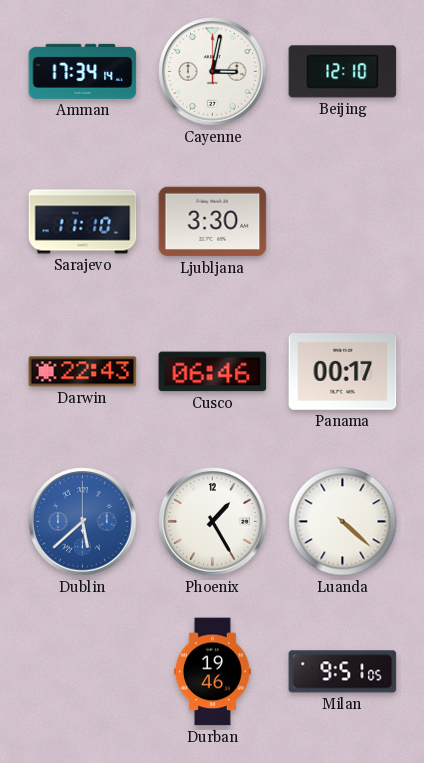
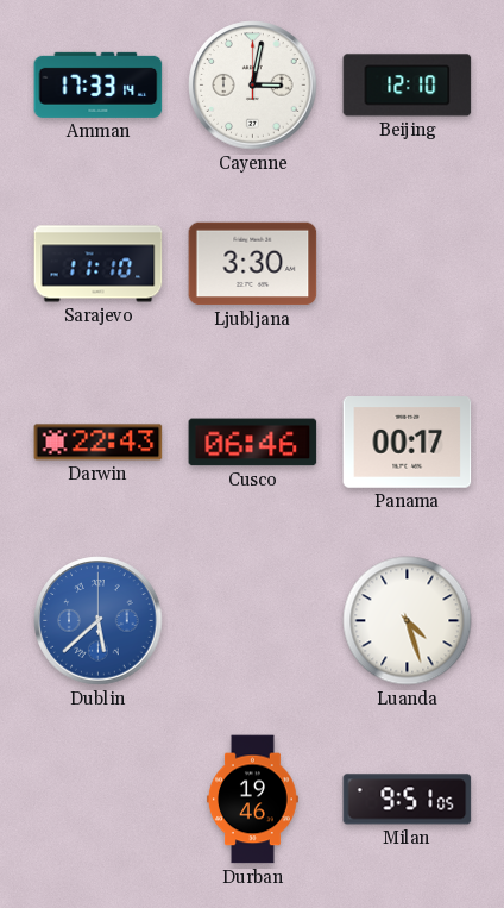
Amman: 17:34 -> 17:33 (99, 84)
Phoenix: 1:25 -> none (213, 522)
Luanda: 4:22 -> 4:27 (408, 621)
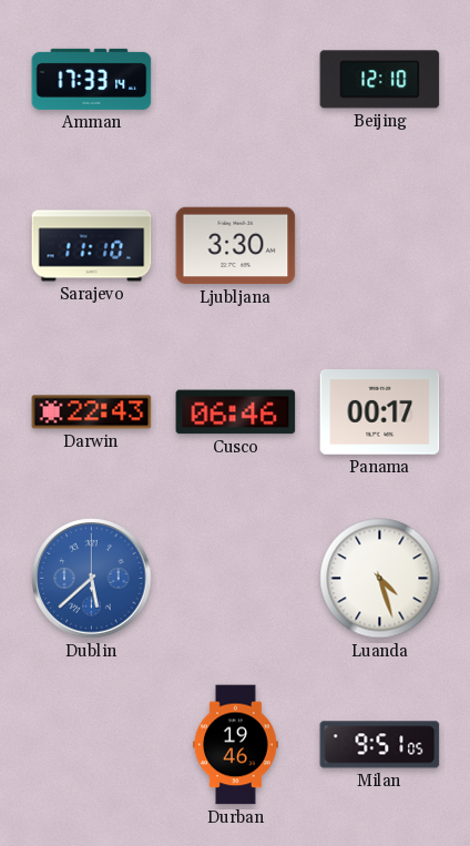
Cayenne: 3:02 -> none (253, 86)
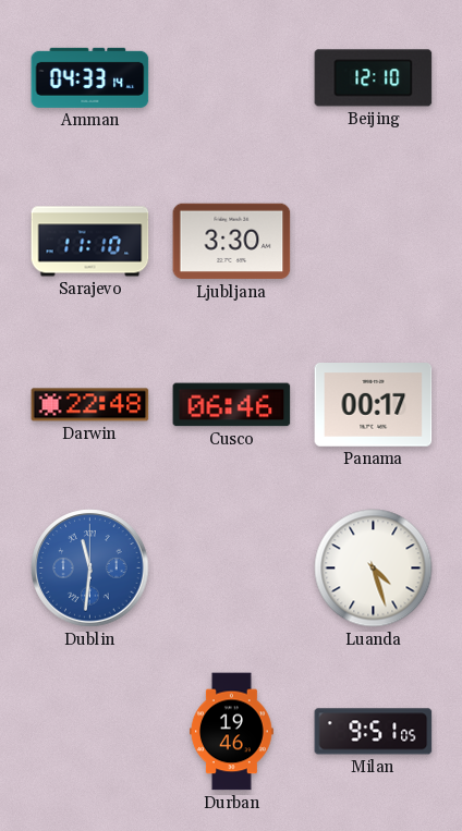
Amman: 17:33 -> 04:33 (90, 77)
Darwin: 22:43 -> 22:48 (90, 405)
Dublin: 5:38 -> 11:31 (90, 569)
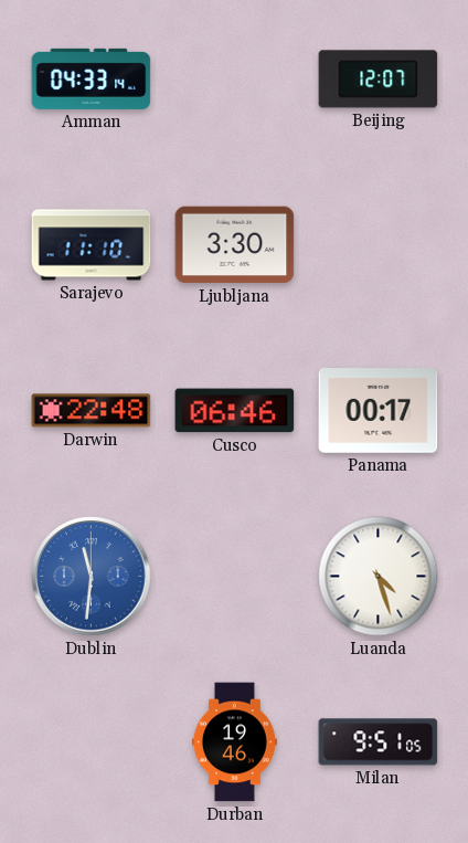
Beijing: 12:10 -> 12:07 (379, 80)
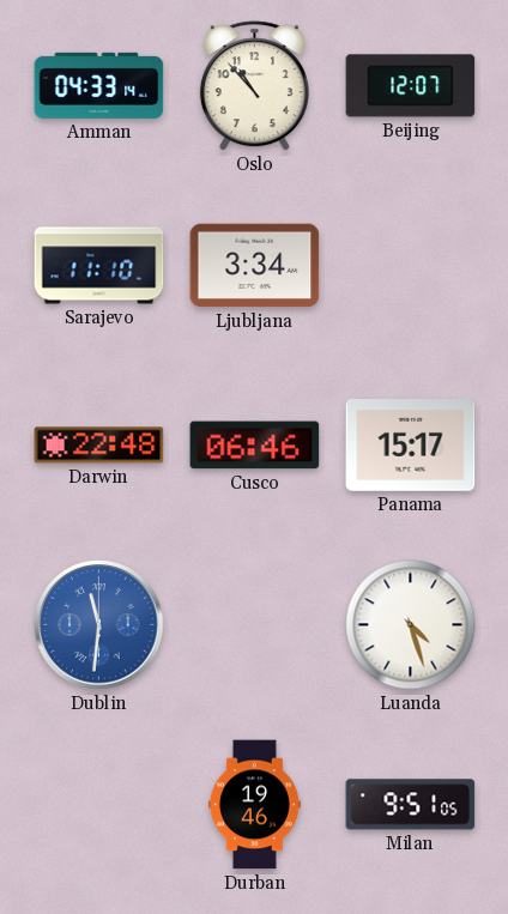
Oslo: none -> 10:53 (254, 86)
Ljubljana: 3:30 -> 3:34 (255, 266)
Panama: 00:17 -> 15:17 (411, 446)
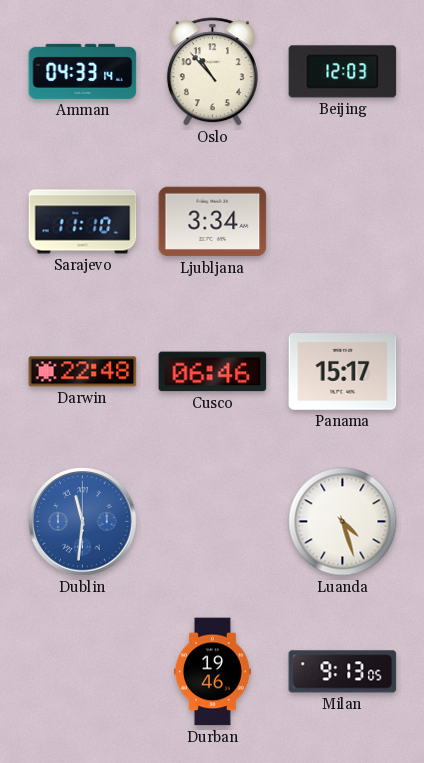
Beijing: 12:07 -> 12:03 (343, 72)
Milan: 9:51 -> 9:13 (343, 672)
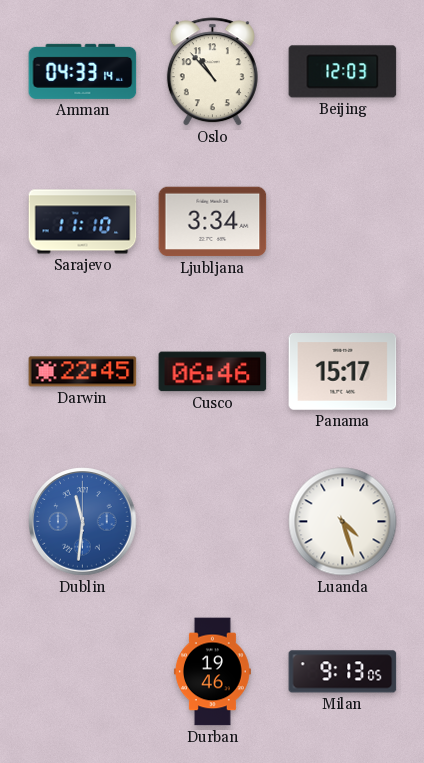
Darwin: 22:48 -> 22:45 (83, 372)
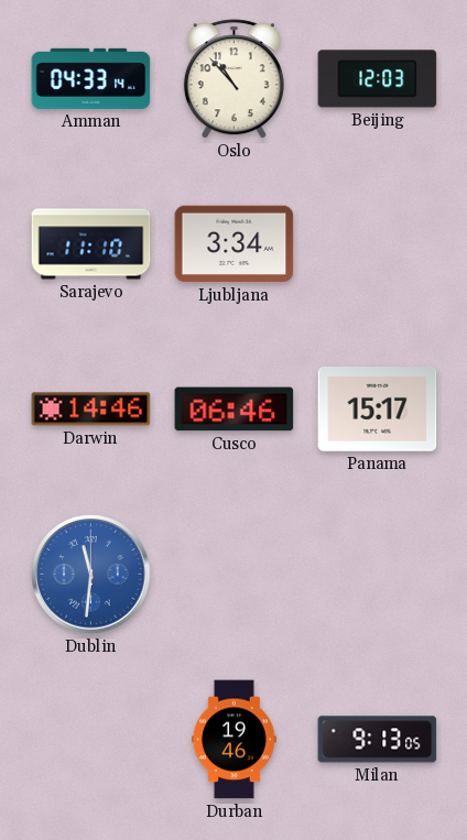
Darwin: 22:45 -> 14:46 (91, 410)
Luanda: 4:27 -> none (343, 522)
